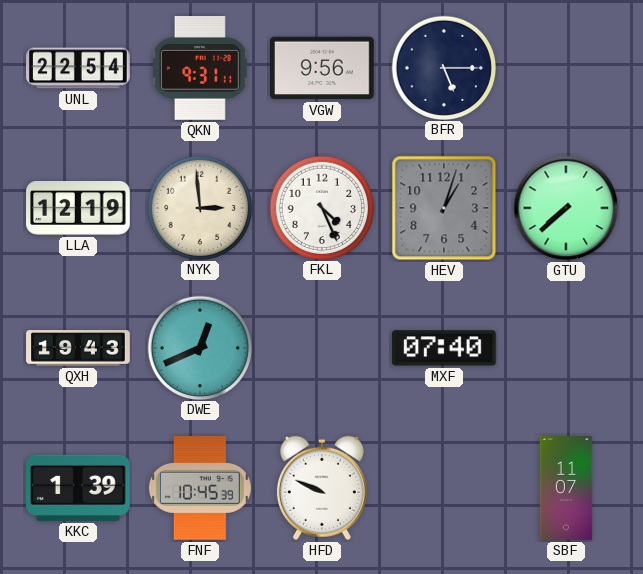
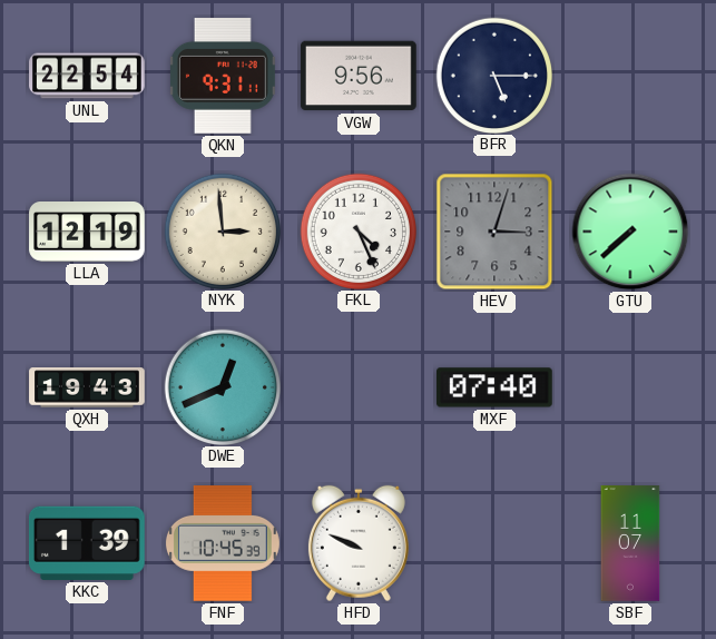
HEV: 1:03 -> 3:03 (494, 232)
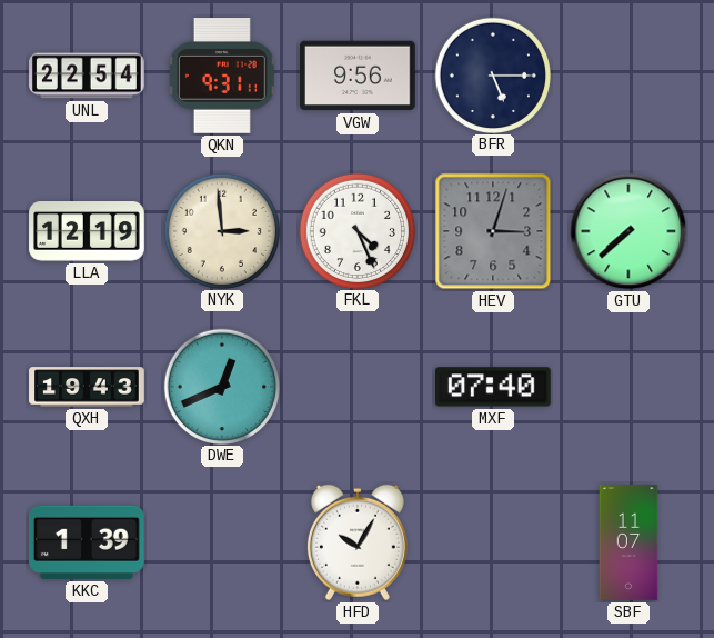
FNF: 10:45 -> none (223, 544)
HFD: 9:49 -> 10:05 (358, 542)
